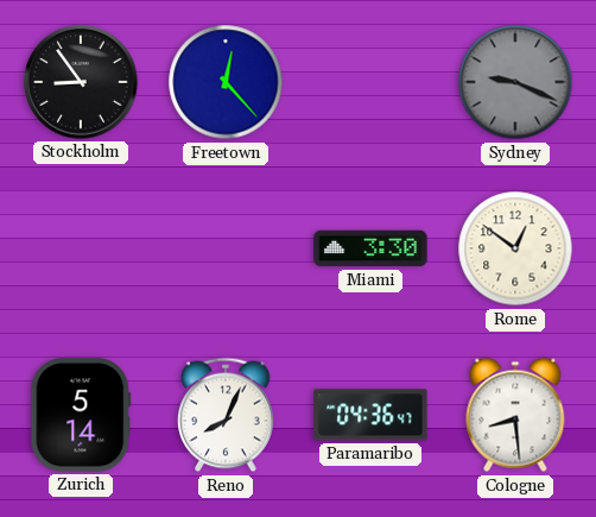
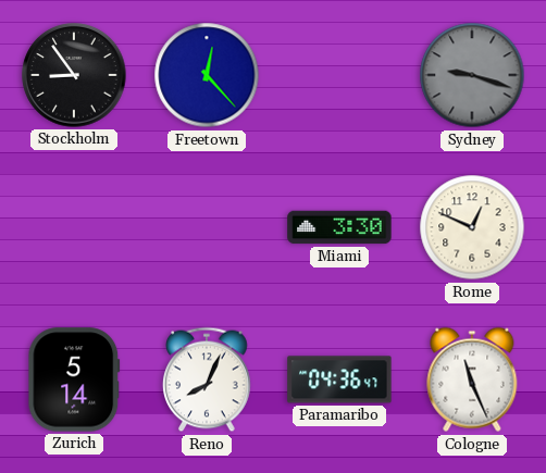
Sydney: 9:19 -> 9:18 (472, 75)
Rome: 12:51 -> 12:49 (472, 227)
Cologne: 8:29 -> 11:26 (472, 379)
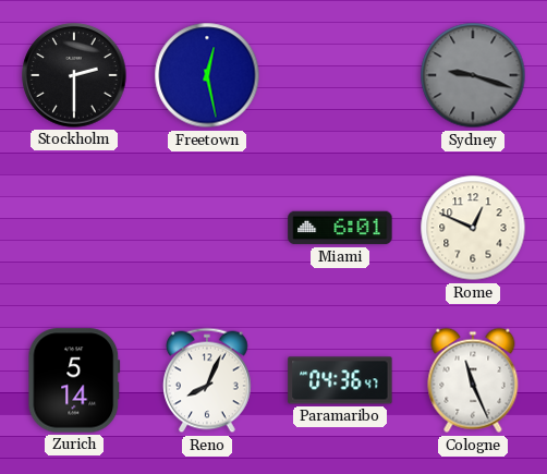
Stockholm: 8:54 -> 2:30 (74, 75)
Freetown: 12:23 -> 12:28 (207, 75)
Miami: 3:30 -> 6:01 (340, 228)
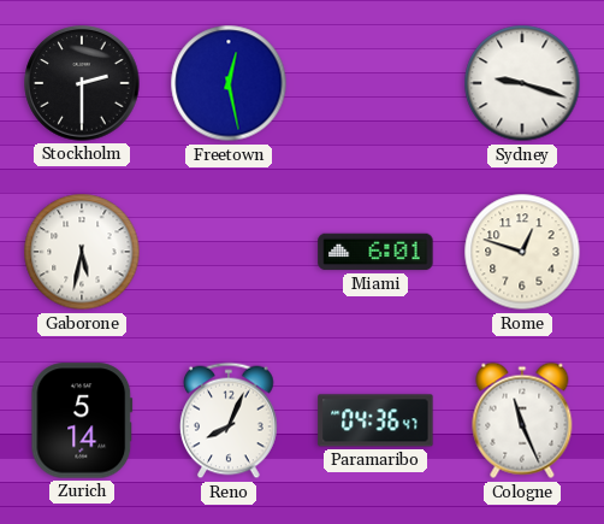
Sydney dial: grey -> white (522, 83)
Gaborone: none -> 5:32 (82, 252)
Rome: 12:49 -> 12:48 (522, 252)
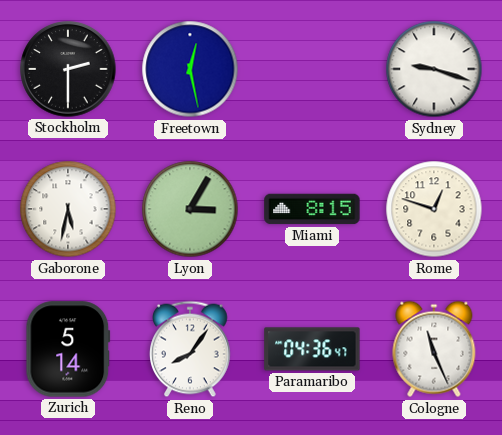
Lyon: none -> 3:05 (190, 209)
Miami: 6:01 -> 8:15 (312, 209)
Reno: 8:04 -> 8:06 (190, 349)
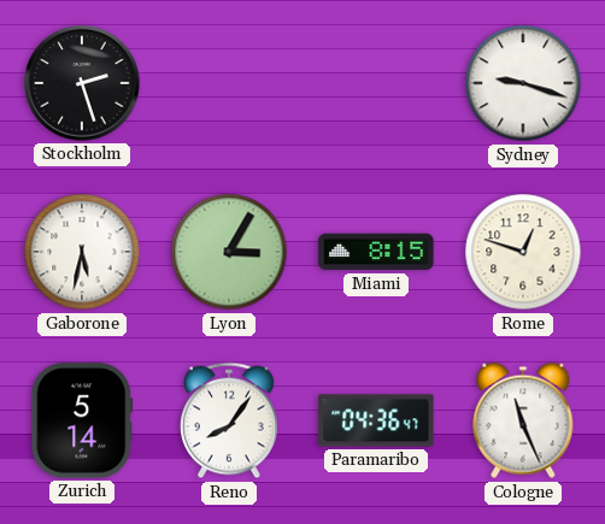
Stockholm: 2:30 -> 2:27 (82, 83)
Freetown: 12:28 -> none (190, 69)
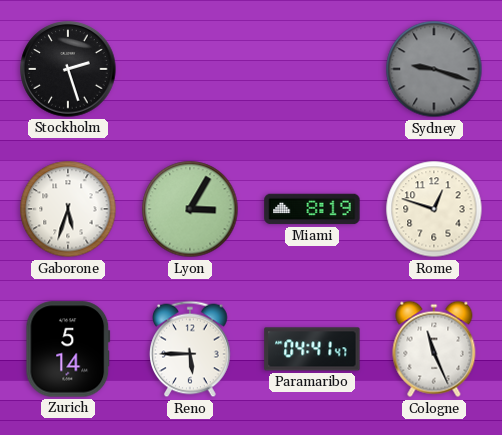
Sydney dial: white -> grey (434, 69)
Gaborone: 5:32 -> 5:33 (68, 209)
Miami: 8:15 -> 8:19 (312, 209)
Reno: 8:06 -> 5:45 (190, 349)
Paramaribo: 04:36 -> 04:41 (312, 349)
